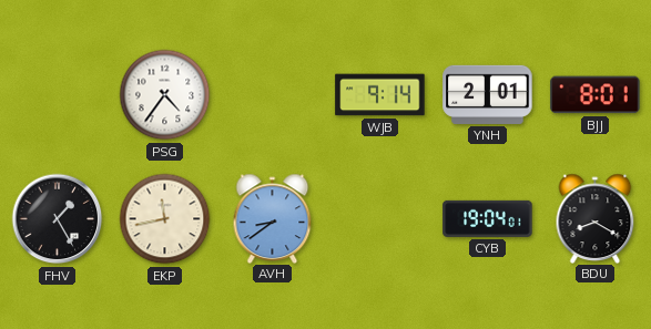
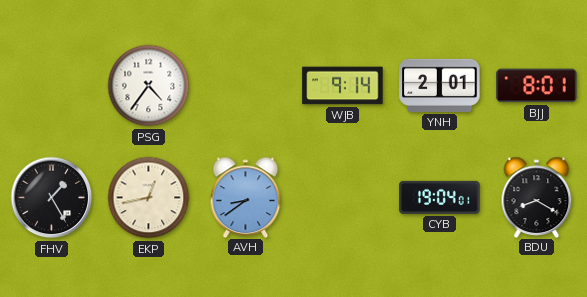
EKP: 11:43 -> 12:43 (149, 198)
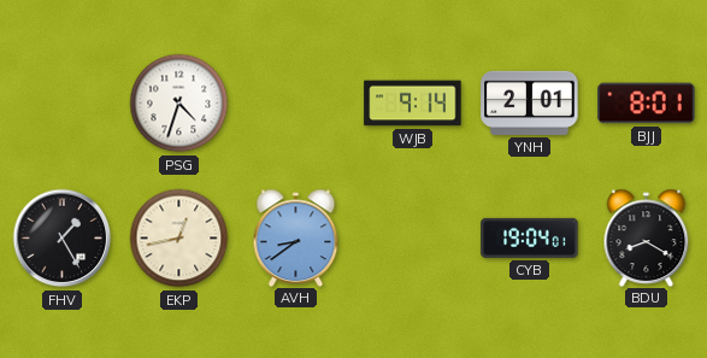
PSG: 4:36 -> 4:33 (179, 104)
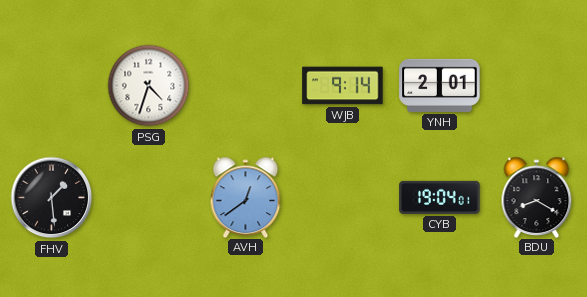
BJJ: 8:01 -> none (647, 104)
FHV: 1:25 -> 1:29 (52, 198)
EKP: 12:43 -> none (179, 239)
AVH: 8:39 -> 12:39 (246, 197)
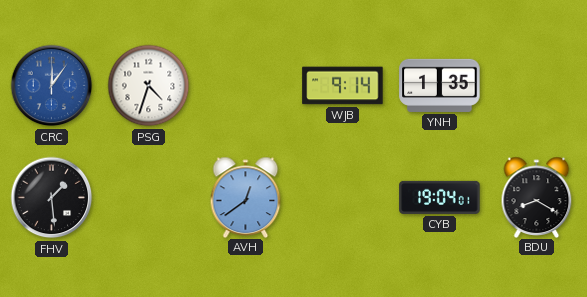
CRC: none -> 12:06 (52, 86)
YNH: 2:01 -> 1:35 (440, 85)
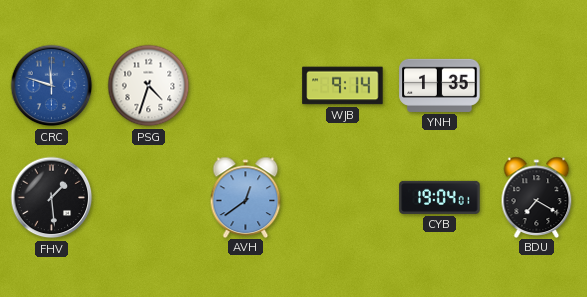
CRC: 12:06 -> 11:48 (52, 86)
BDU: 8:20 -> 7:20 (537, 197)
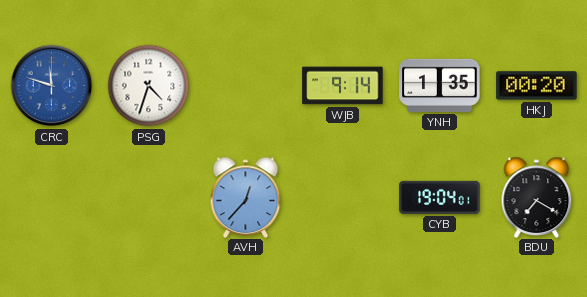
HKJ: none -> 00:20 (537, 86)
FHV: 1:29 -> none (52, 198)
AVH: 12:39 -> 12:37 (246, 197)
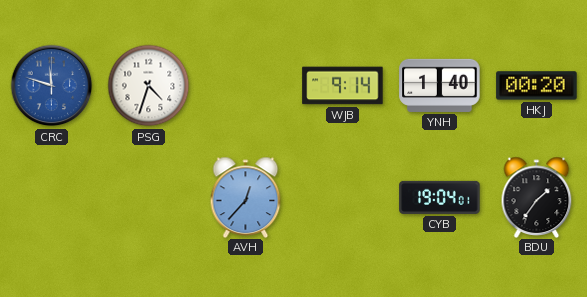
YNH: 1:35 -> 1:40 (440, 85)
BDU: 7:20 -> 1:36 (537, 197)
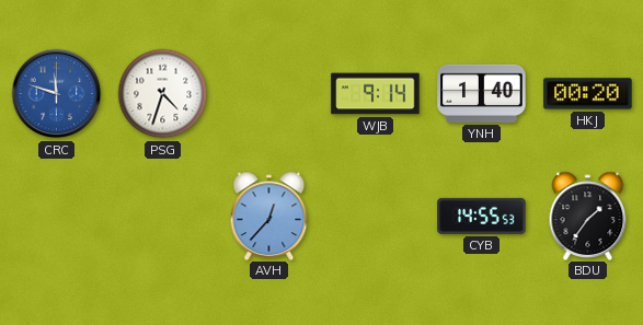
CYB: 19:04 -> 14:55 (482, 216)
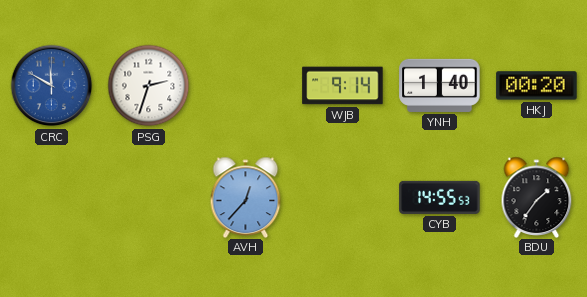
CRC: 11:48 -> 11:50 (52, 86)
PSG: 4:33 -> 2:33 (149, 86)
